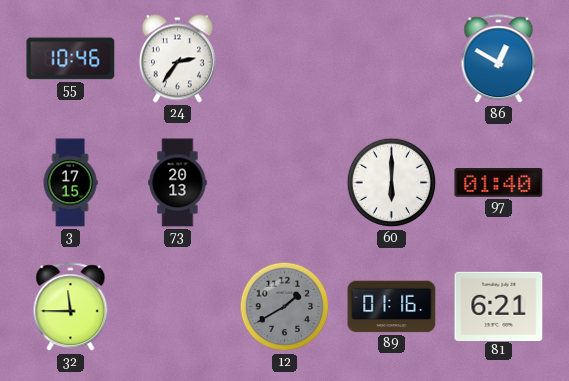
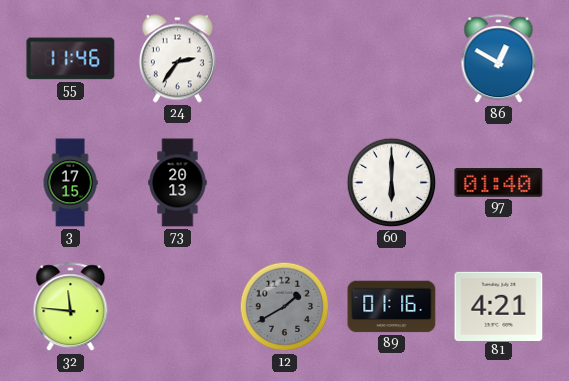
55: 10:46 -> 11:46 (71, 59)
32: 11:45 -> 11:46 (71, 307)
81: 6:21 -> 4:21 (499, 306)
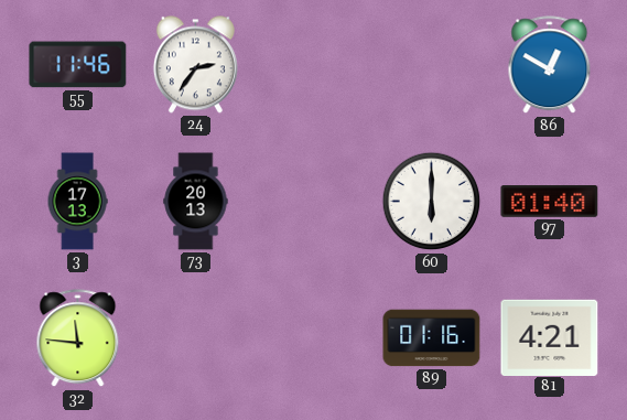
3: 17:15 -> 17:13 (77, 202)
12: 1:40 -> none (285, 307)
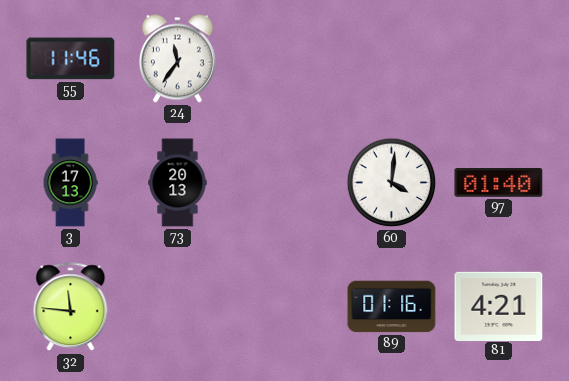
24: 2:36 -> 11:36 (177, 59)
86: 12:50 -> none (550, 65)
60: 6:00 -> 4:01 (392, 183)
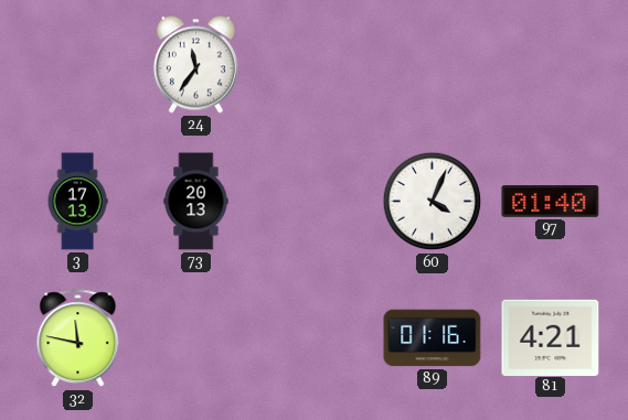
55: 11:46 -> none (71, 59)
60: 4:01 -> 4:04 (433, 202)
32: 11:46 -> 11:47 (78, 338)
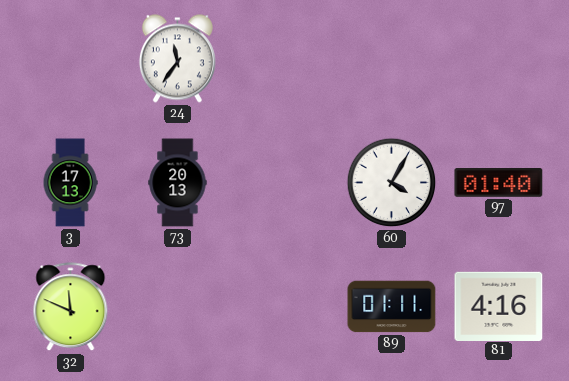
60: 4:04 -> 4:05 (392, 183)
32: 11:47 -> 11:49 (71, 307)
89: 01:16 -> 01:11 (392, 307)
81: 4:21 -> 4:16 (499, 306)
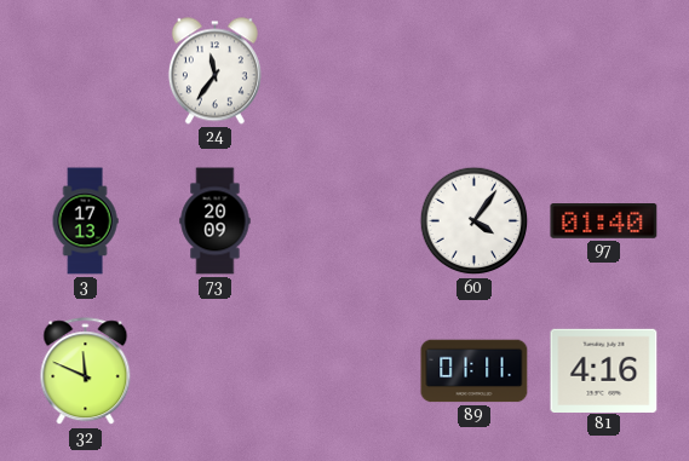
73: 20:13 -> 20:09 (216, 221)
60: 4:05 -> 4:06 (475, 221)
